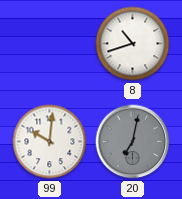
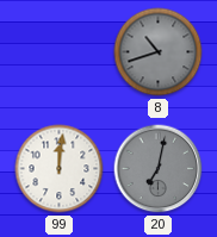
8 dial: white -> grey (159, 52)
99: 10:01 -> 12:01 (60, 169)
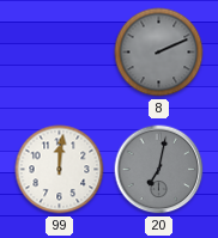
8: 10:42 -> 2:11 (159, 53)
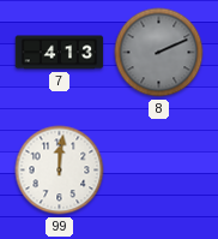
7: none -> 4:13 (60, 53)
20: 7:02 -> none (159, 170)
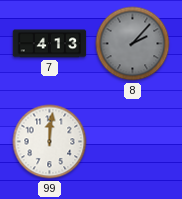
8: 2:11 -> 2:07 (133, 44)
